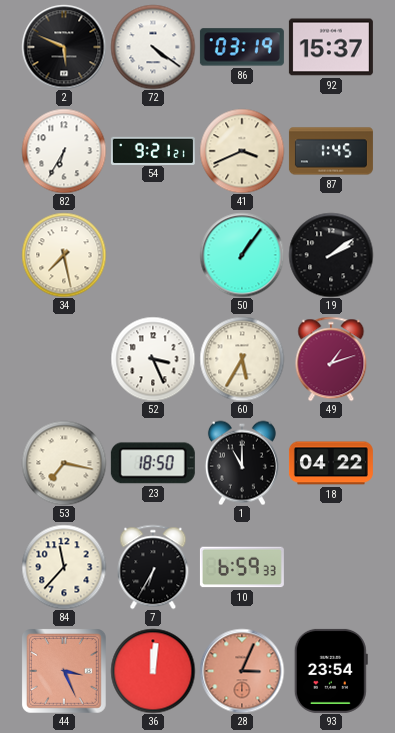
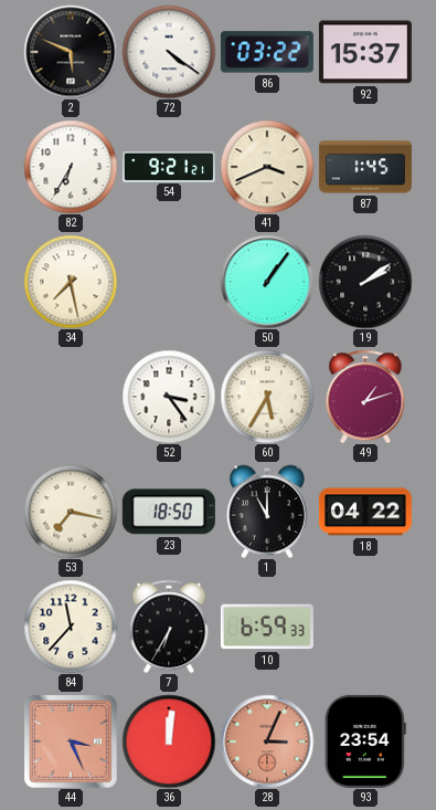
86: 03:19 -> 03:22 (267, 52)
52: 3:26 -> 3:24 (169, 397)
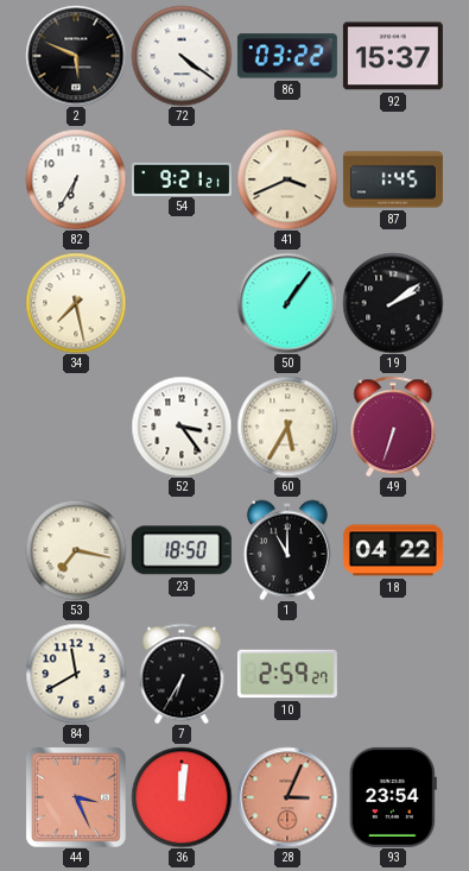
49: 1:12 -> 6:33 (393, 427)
84: 11:37 -> 11:40 (76, 674)
10: 6:59 -> 2:59 (287, 674)
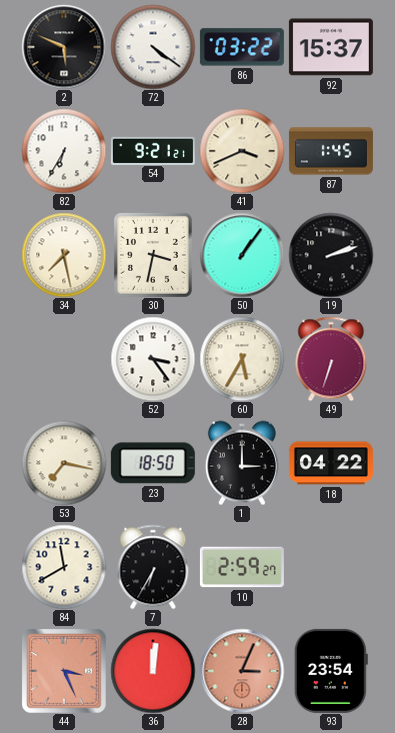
30: none -> 3:32 (153, 255)
19: 2:09 -> 2:12 (331, 255)
1: 11:00 -> 3:00 (242, 463)
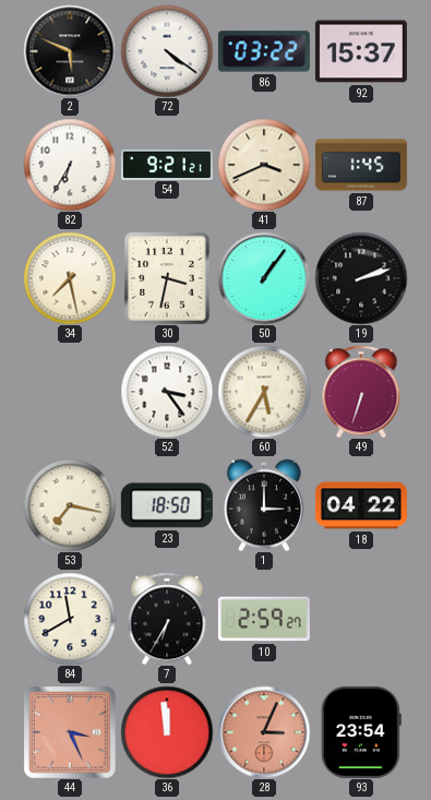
36: 12:01 -> 11:59 (167, 732)
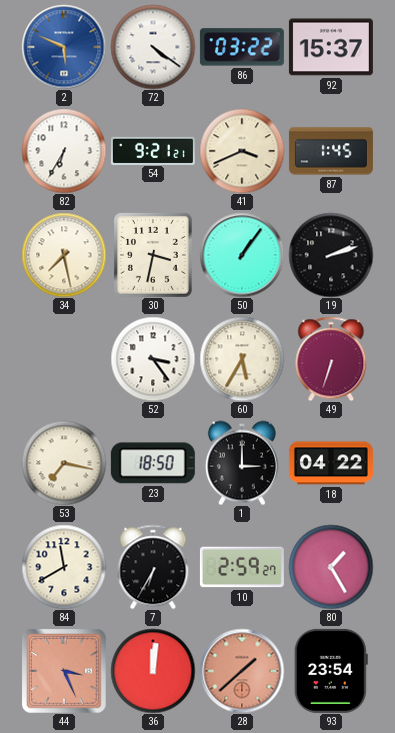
2 dial: black -> blue (64, 47)
80: none -> 1:25 (331, 567)
36: 11:59 -> 12:01 (153, 671)
28: 3:04 -> 1:38 (242, 671)
